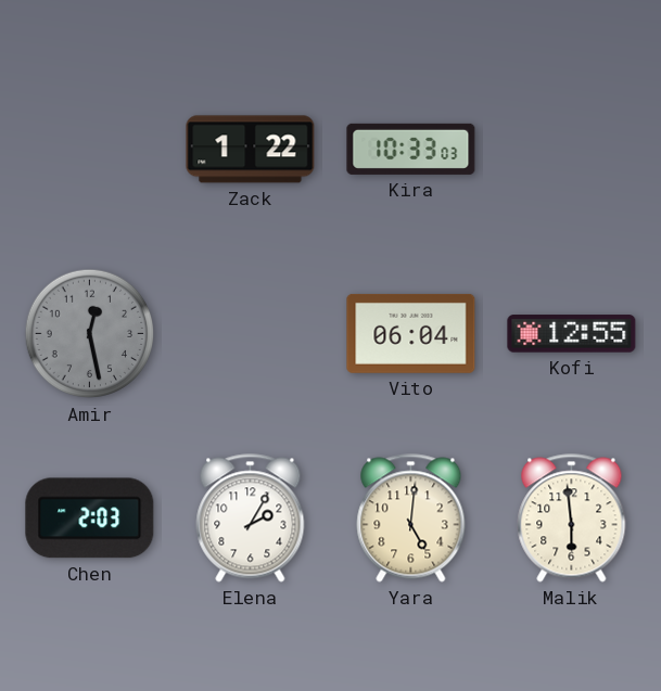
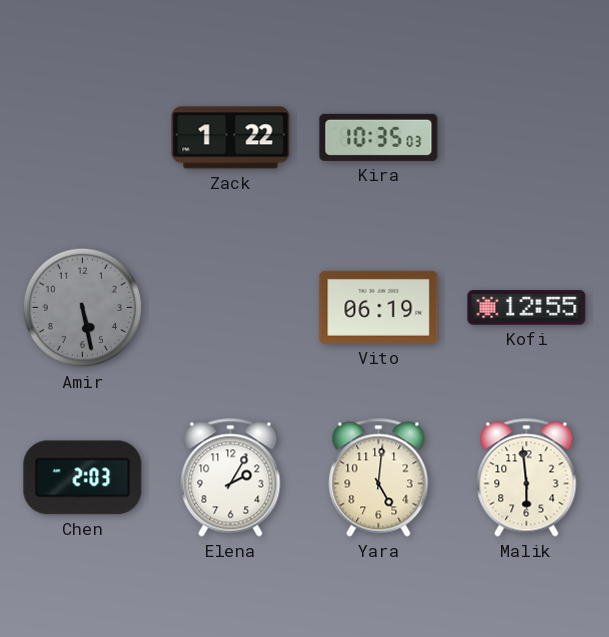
Kira: 10:33 -> 10:35 (379, 137)
Amir: 12:28 -> 5:28 (83, 308)
Vito: 06:04 -> 06:19 (379, 307)
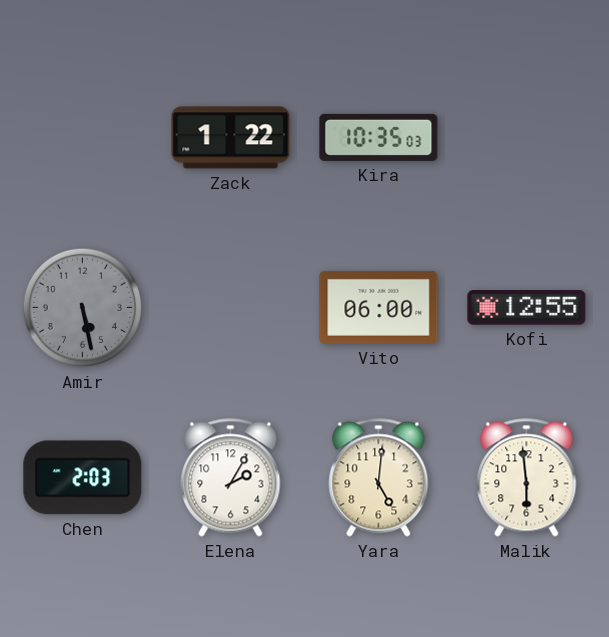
Vito: 06:19 -> 06:00 (379, 307)
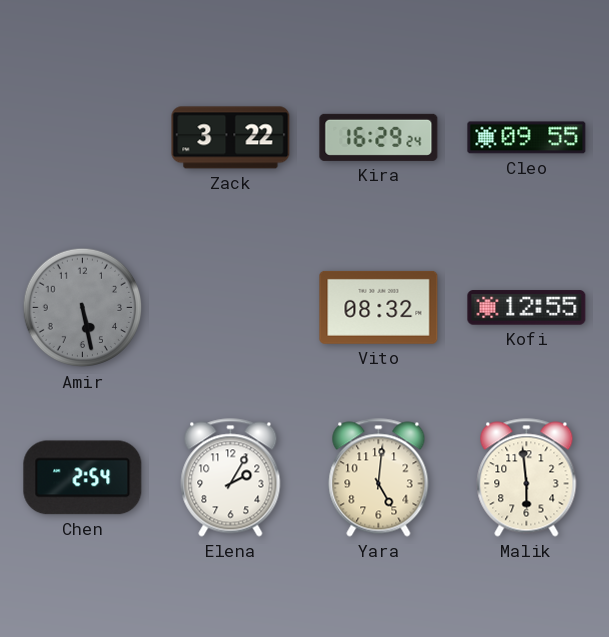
Zack: 1:22 -> 3:22 (231, 138)
Kira: 10:35 -> 16:29 (379, 137)
Cleo: none -> 09:55 (527, 138)
Vito: 06:00 -> 08:32 (379, 307)
Chen: 2:03 -> 2:54 (83, 478)
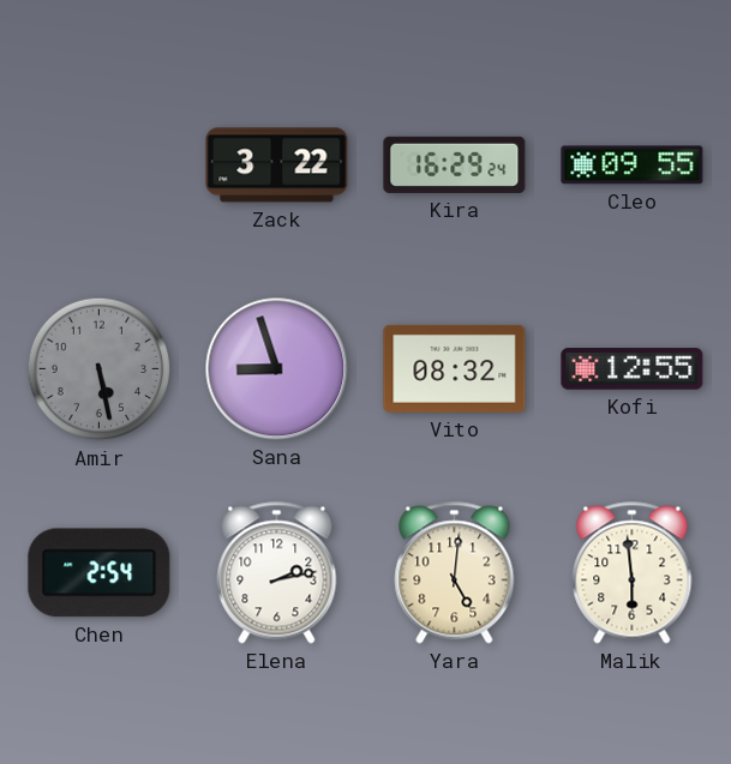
Sana: none -> 8:57 (277, 369)
Elena: 2:05 -> 2:13 (277, 573)
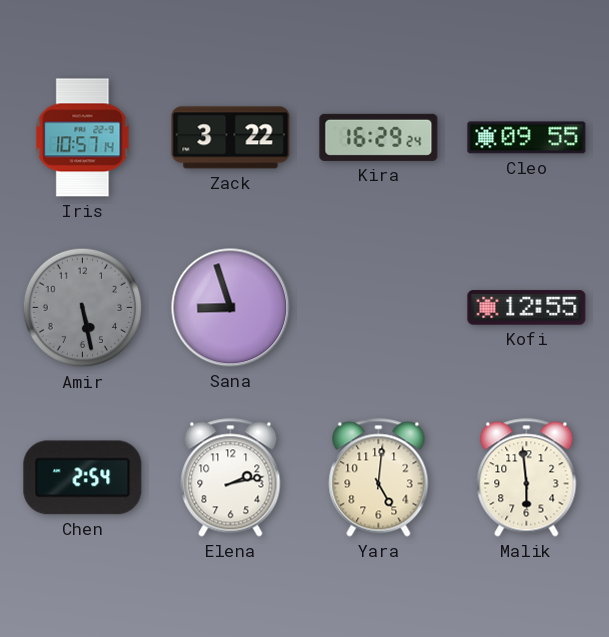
Iris: none -> 10:57 (83, 138)
Vito: 08:32 -> none (455, 368)
